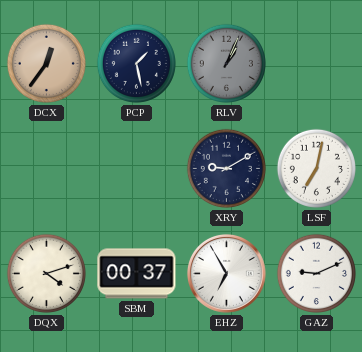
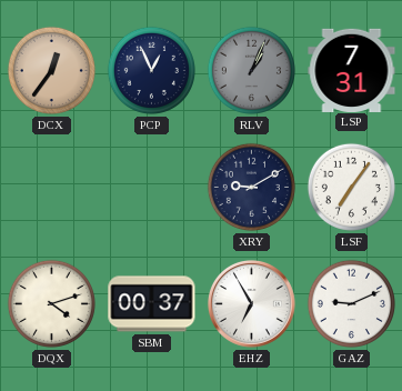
PCP: 1:28 -> 12:56 (151, 70)
LSP: none -> 7:31 (352, 70)
LSF: 7:02 -> 7:06 (351, 187)
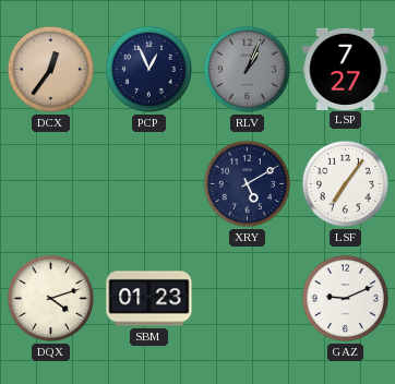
LSP: 7:31 -> 7:27 (346, 69)
XRY: 9:10 -> 5:10 (247, 183)
SBM: 00:37 -> 01:23 (149, 299)
EHZ: 6:55 -> none (251, 303)
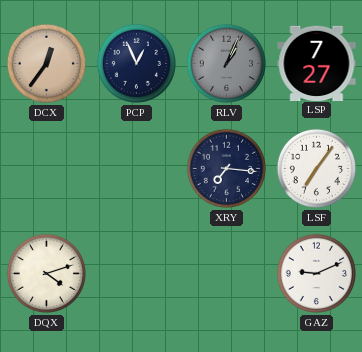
XRY: 5:10 -> 7:16 (226, 168)
SBM: 01:23 -> none (149, 299)
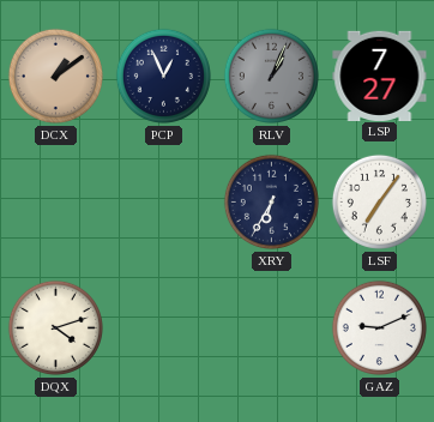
DCX: 12:36 -> 1:09 (55, 76)
XRY: 7:16 -> 6:35 (271, 201)
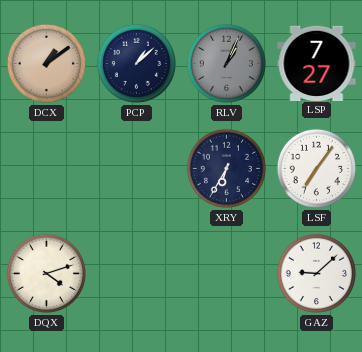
PCP: 12:56 -> 1:08 (136, 63)
GAZ: 9:11 -> 9:08 (316, 273)
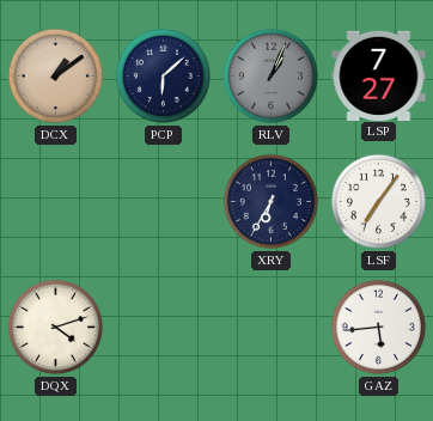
PCP: 1:08 -> 6:08 (163, 75)
GAZ: 9:08 -> 5:44 (378, 327)
